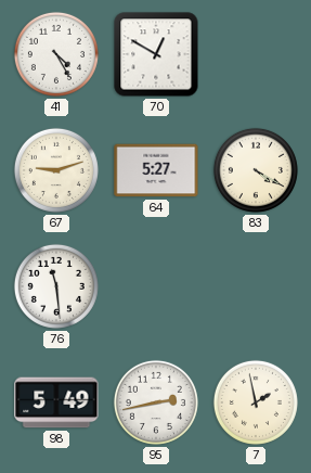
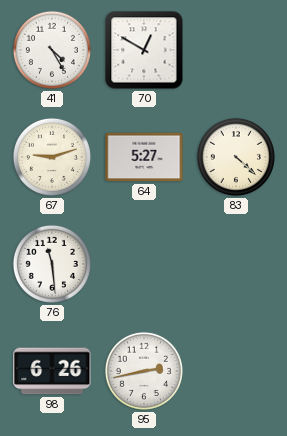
83: 4:20 -> 4:22 (236, 157)
98: 5:49 -> 6:26 (52, 371)
7: 1:58 -> none (256, 402)
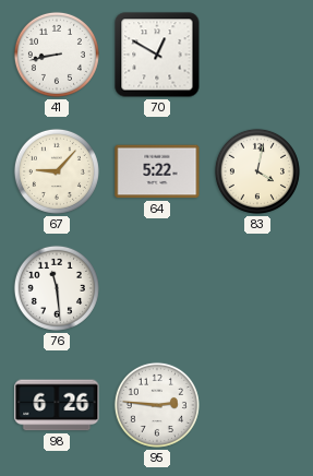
41: 4:25 -> 8:43 (57, 55)
67: 9:12 -> 9:07 (57, 171)
64: 5:27 -> 5:22 (157, 171)
83: 4:22 -> 4:02 (257, 171)
95: 2:43 -> 2:46 (157, 405)
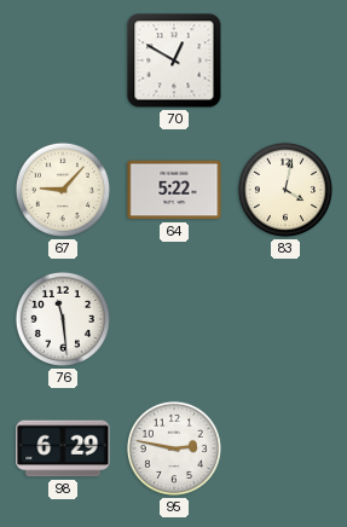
41: 8:43 -> none (57, 55)
98: 6:26 -> 6:29 (63, 448)
95: 2:46 -> 2:47 (174, 448)
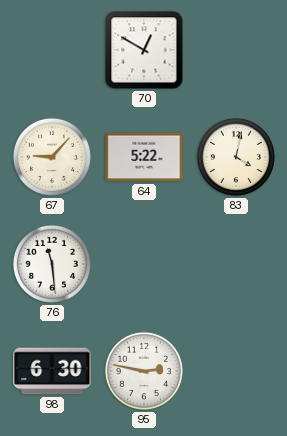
98: 6:29 -> 6:30 (52, 371)
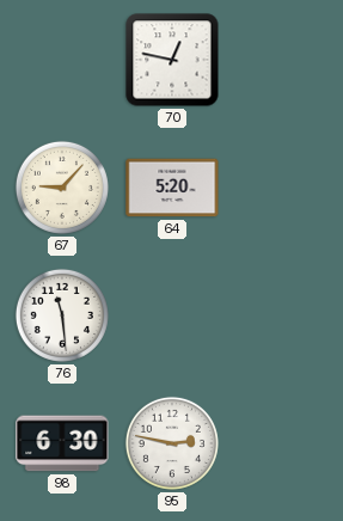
70: 12:50 -> 12:47 (172, 60)
64: 5:22 -> 5:20 (172, 188)
83: 4:02 -> none (236, 157)
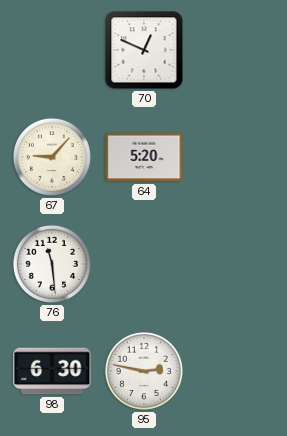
70: 12:47 -> 12:49 (144, 50)
